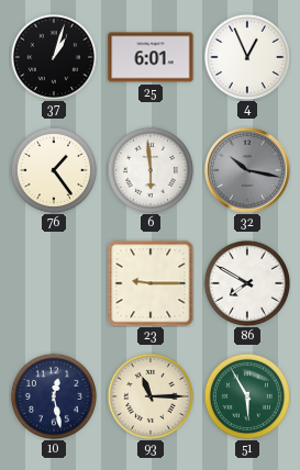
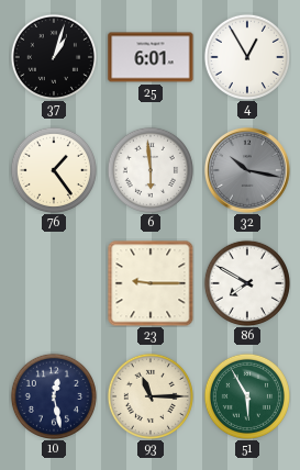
4: 12:56 -> 12:55 (247, 57)
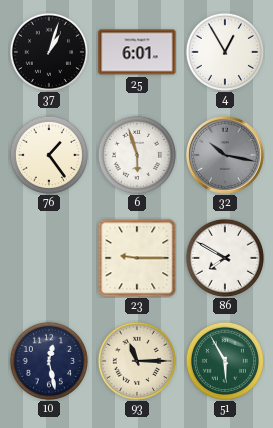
6: 5:59 -> 5:57 (137, 155)
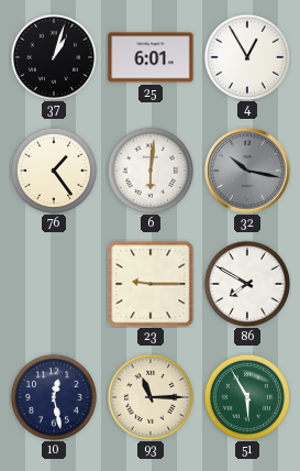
6: 5:57 -> 6:01 (151, 171)
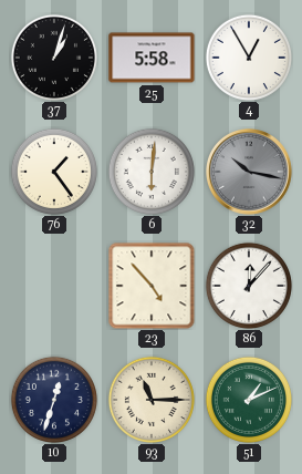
25: 6:01 -> 5:58 (152, 58)
23: 9:15 -> 4:53 (152, 286)
86: 7:50 -> 12:07 (249, 286)
10: 12:28 -> 12:33 (54, 400)
51: 5:55 -> 1:11 (249, 400)
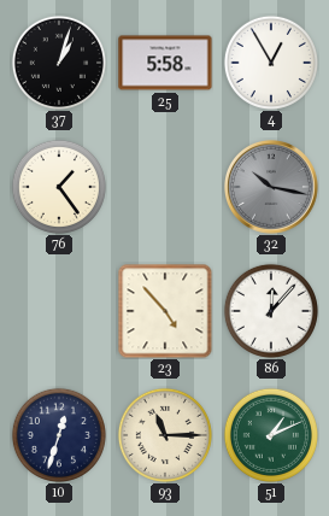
6: 6:01 -> none (152, 172)
